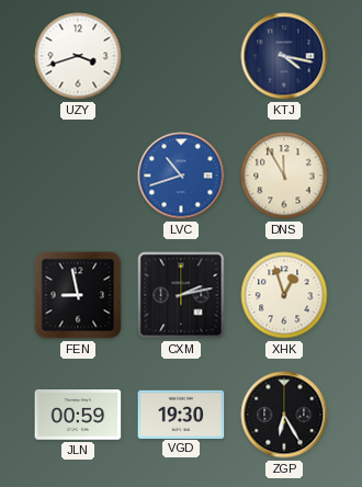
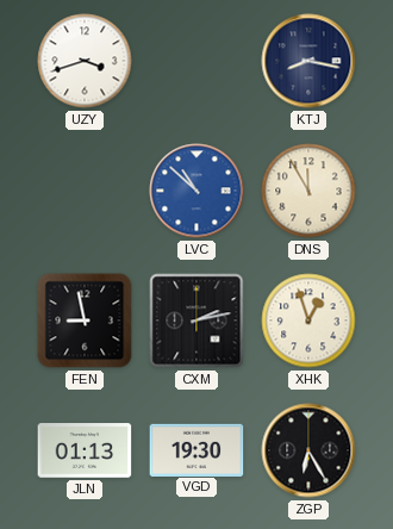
KTJ: 4:17 -> 8:17 (308, 61)
LVC: 10:42 -> 10:52 (196, 191)
JLN: 00:59 -> 01:13 (85, 450)
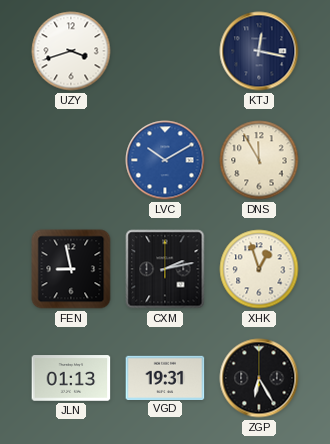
KTJ: 8:17 -> 12:17 (259, 51)
LVC: 10:52 -> 10:10 (165, 160)
VGD: 19:30 -> 19:31 (165, 377)
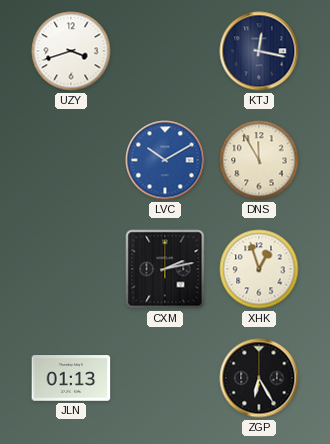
FEN: 8:58 -> none (71, 269)
VGD: 19:31 -> none (165, 377)
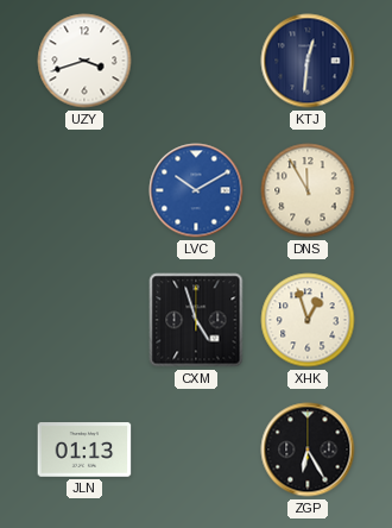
KTJ: 12:17 -> 12:31 (308, 61)
CXM: 2:13 -> 4:57 (196, 320)
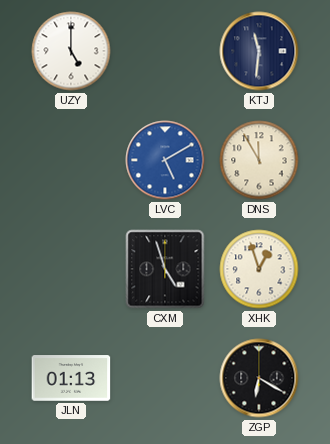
UZY: 3:42 -> 5:00 (71, 51)
KTJ: 12:31 -> 11:31 (259, 51)
LVC: 10:10 -> 5:10 (165, 160)
ZGP: 6:25 -> 6:20 (259, 378)
